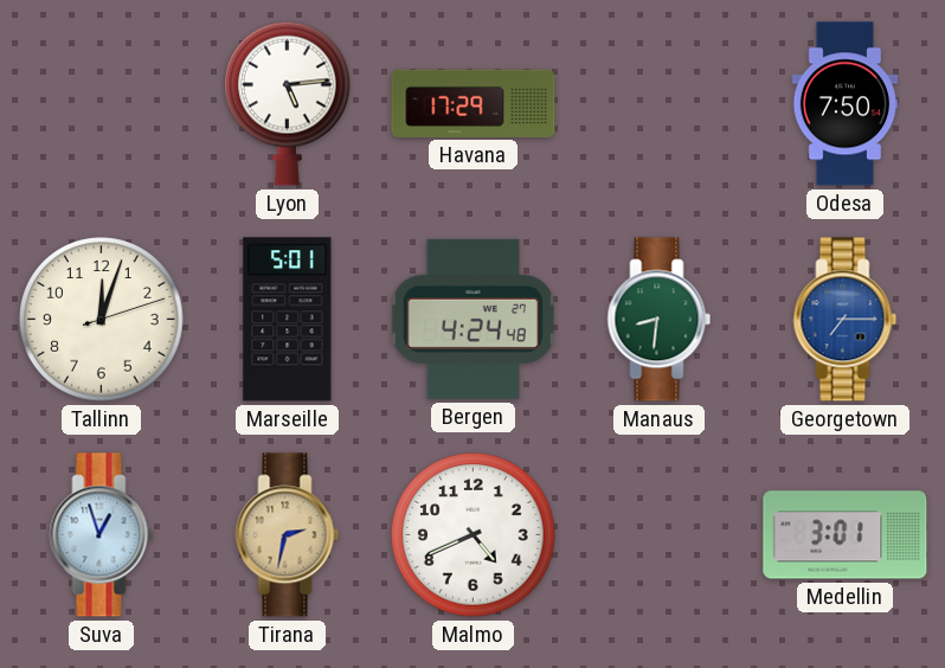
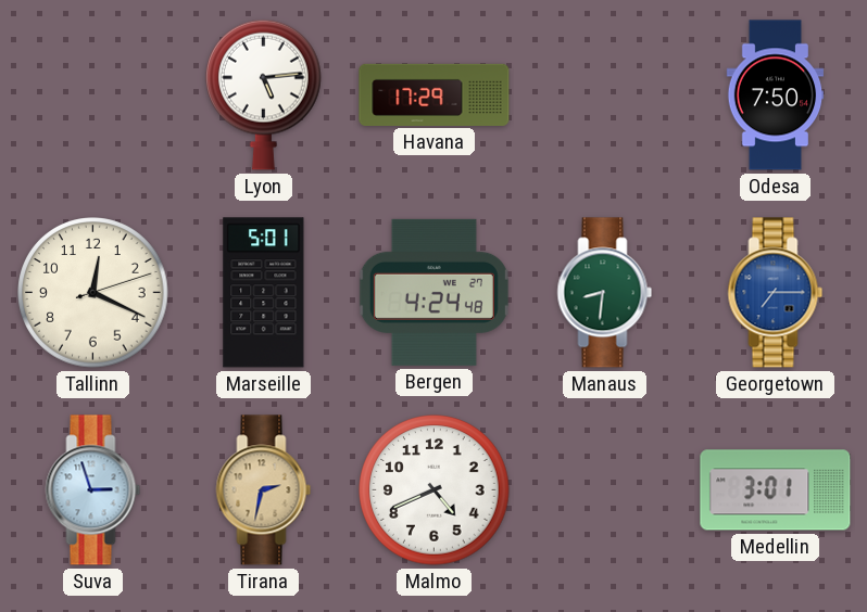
Tallinn: 12:03 -> 12:19 (93, 293)
Suva: 12:57 -> 2:57 (93, 490)
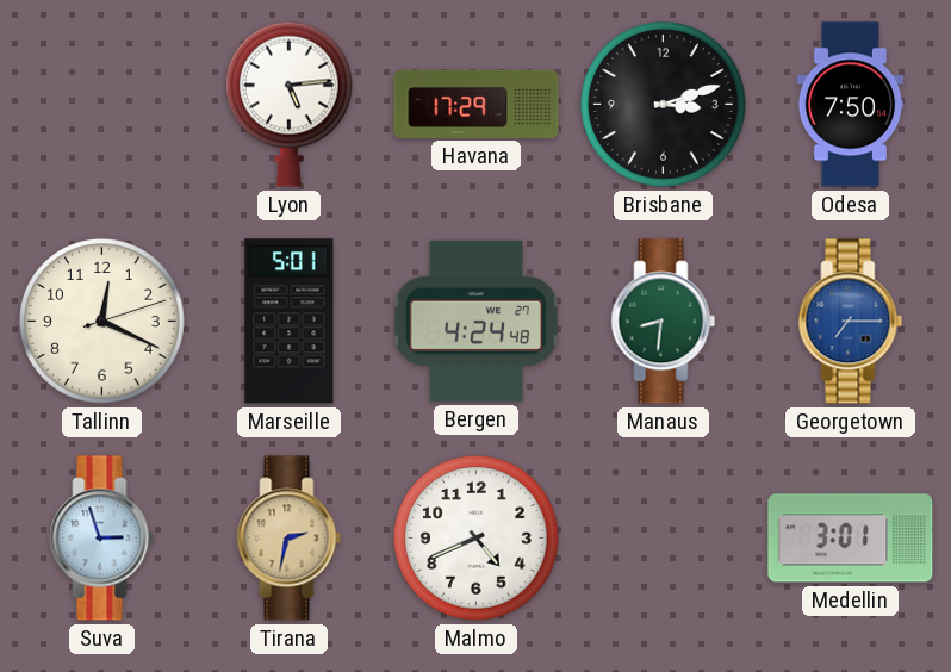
Brisbane: none -> 3:12 (664, 105)
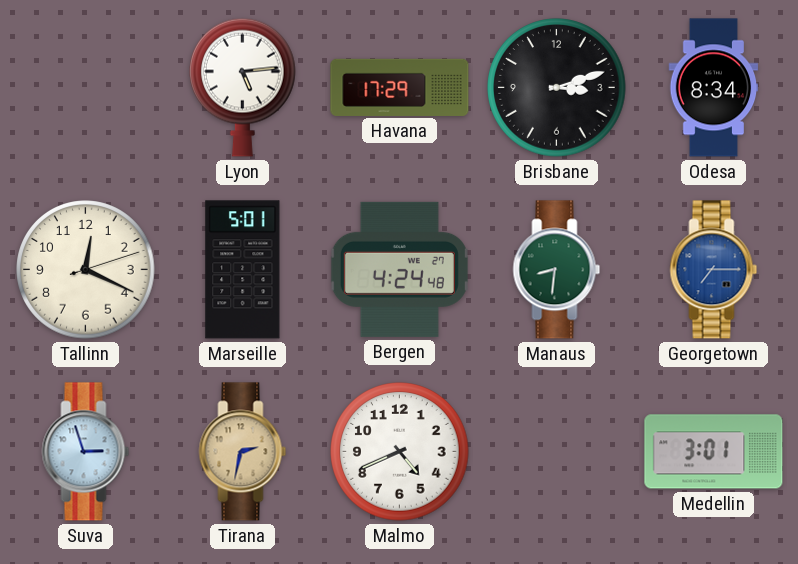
Odesa: 7:50 -> 8:34 (714, 88)
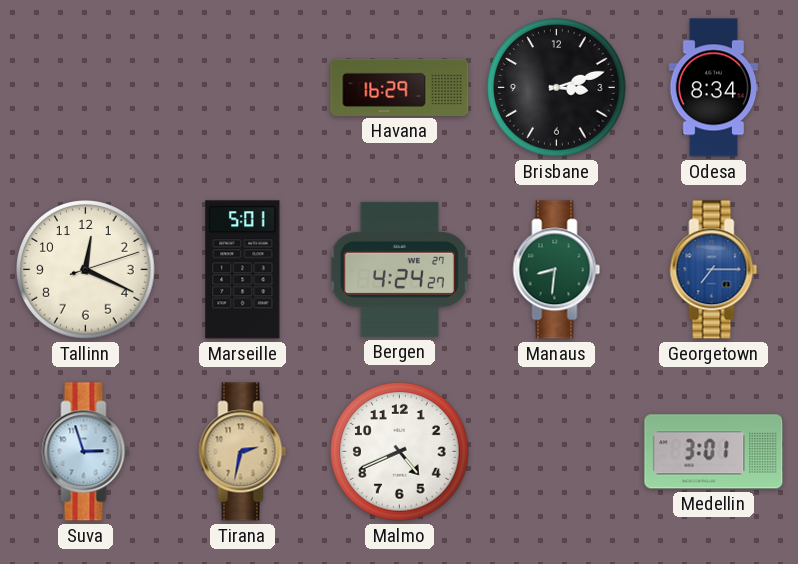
Lyon: 5:14 -> none (243, 87)
Havana: 17:29 -> 16:29 (400, 87)
Bergen: 4:24:48 -> 4:24:27 (399, 269)
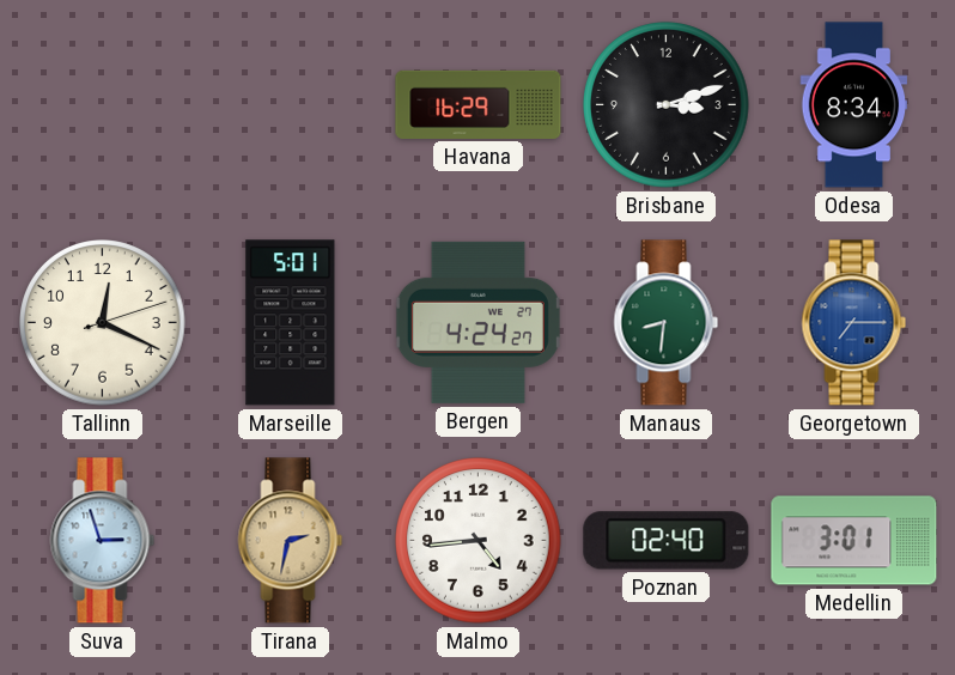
Malmo: 4:41 -> 4:44 (479, 541)
Poznan: none -> 02:40 (667, 541)
